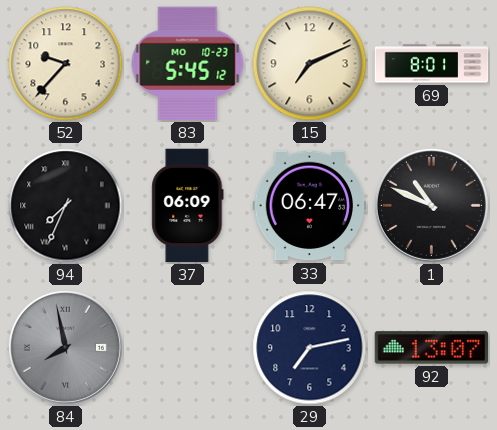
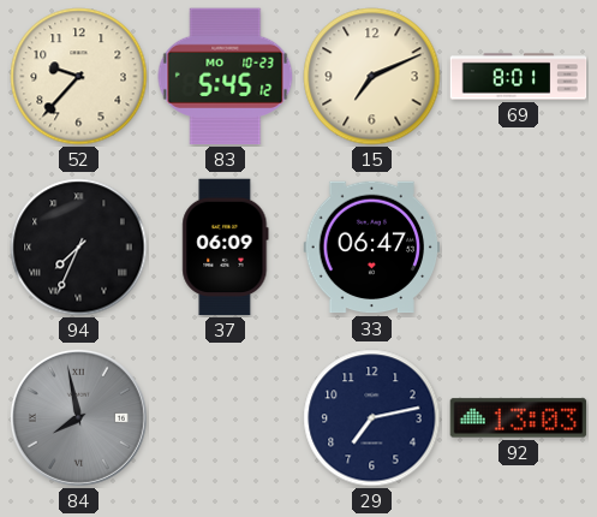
1: 10:49 -> none (431, 205)
92: 13:07 -> 13:03 (519, 418)
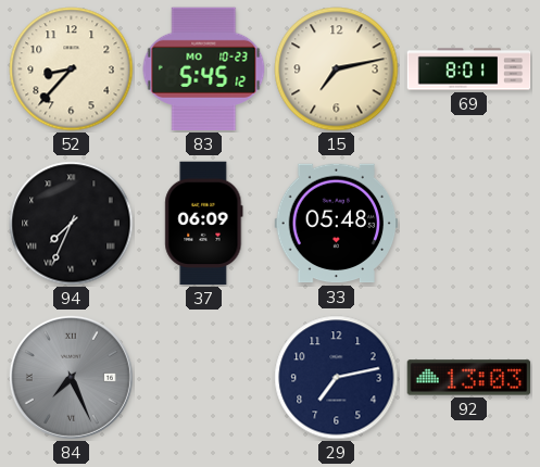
52: 9:37 -> 8:37 (72, 70)
15: 7:11 -> 7:13 (337, 70)
33: 06:47 -> 05:48 (337, 224)
84: 7:58 -> 7:26 (71, 377)
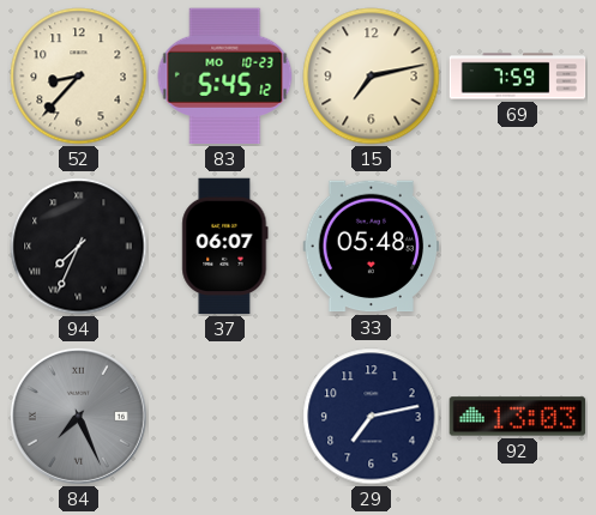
69: 8:01 -> 7:59 (518, 77)
37: 06:09 -> 06:07 (225, 247)
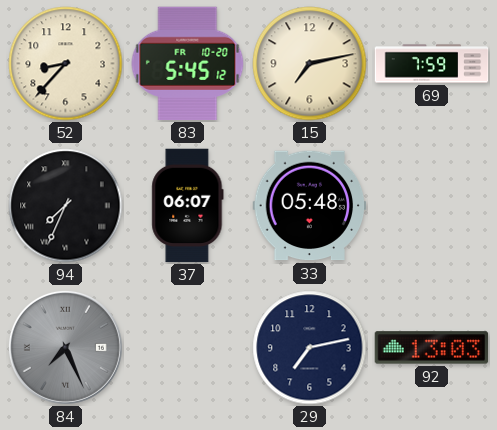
83 date: MO 10-23 -> FR 10-20 (188, 64)
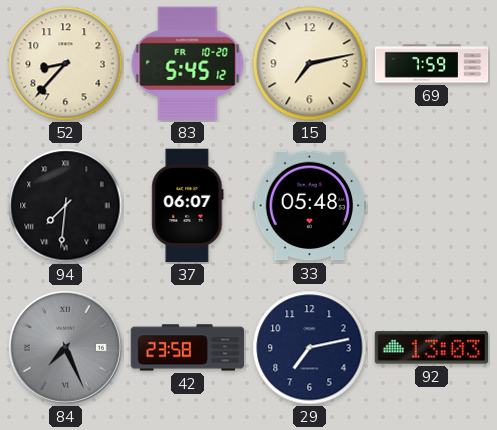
94: 7:34 -> 7:31 (66, 206)
42: none -> 23:58 (188, 348)
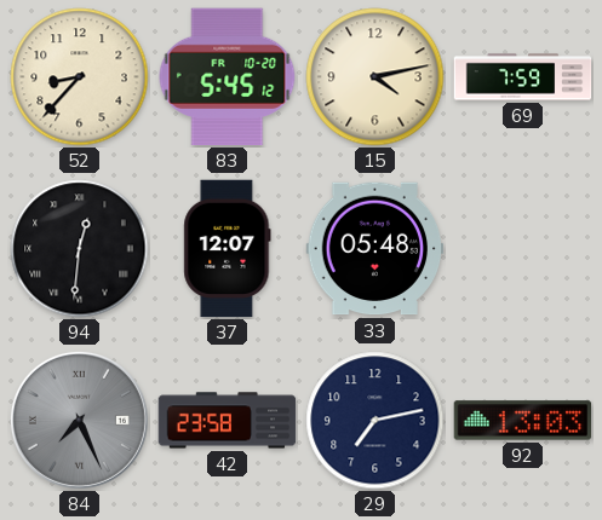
15: 7:13 -> 4:13 (375, 77)
94: 7:31 -> 12:31 (80, 249)
37: 06:07 -> 12:07 (228, 249)
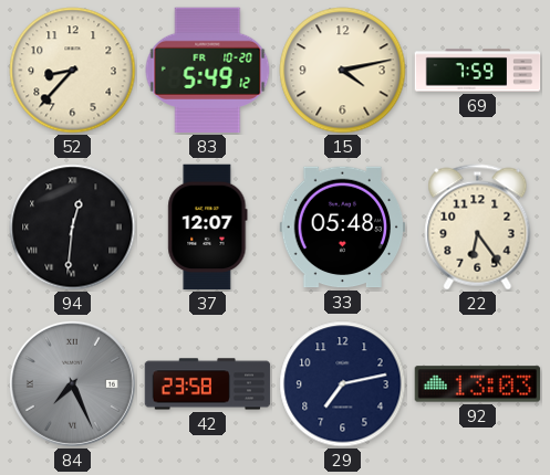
83: 5:45 -> 5:49 (208, 71)
22: none -> 6:24 (478, 228)
